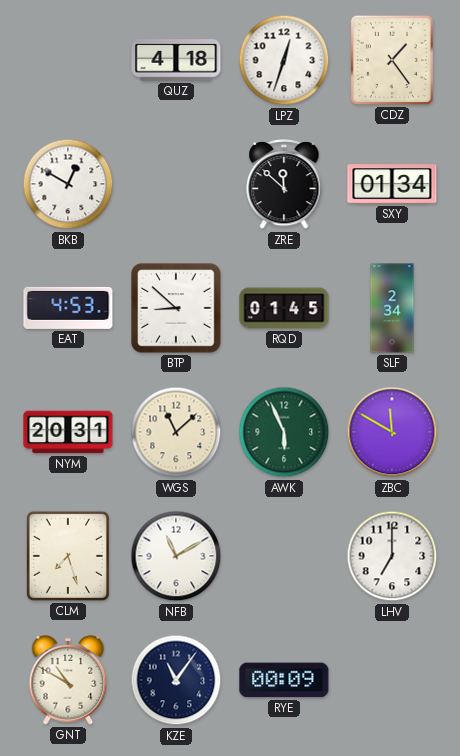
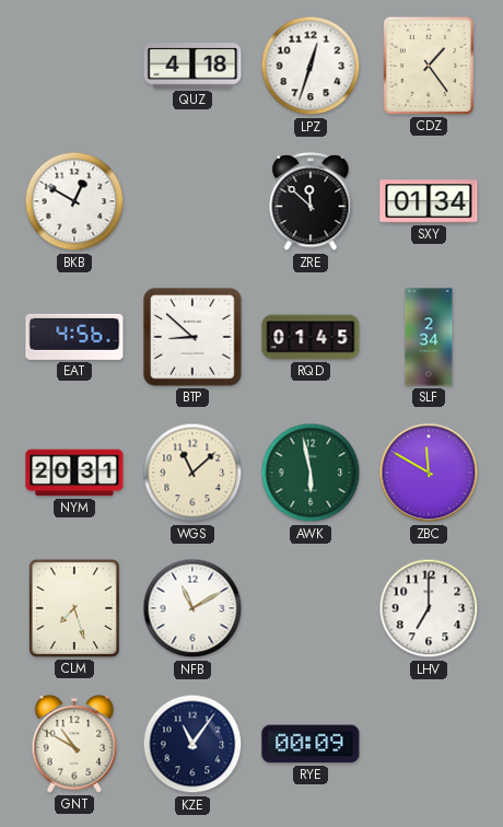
EAT: 4:53 -> 4:56 (74, 337)
AWK: 5:56 -> 5:58 (311, 473)
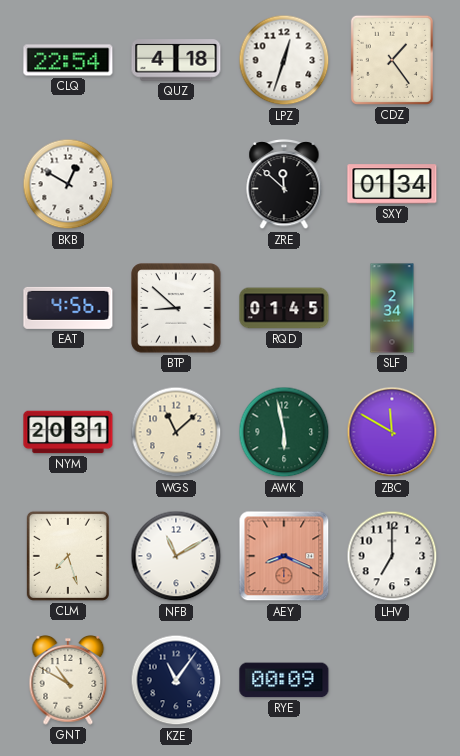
CLQ: none -> 22:54 (68, 60)
AEY: none -> 8:19 (284, 556)
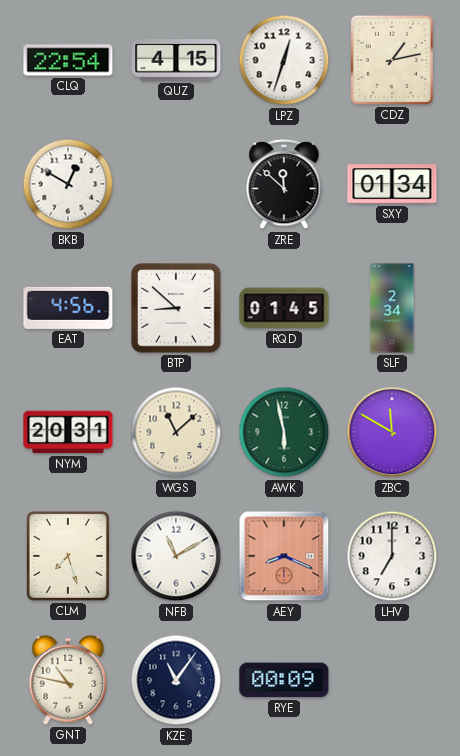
QUZ: 4:18 -> 4:15 (176, 60)
CDZ: 1:24 -> 1:13 (392, 60)
GNT: 10:50 -> 10:47 (68, 681)
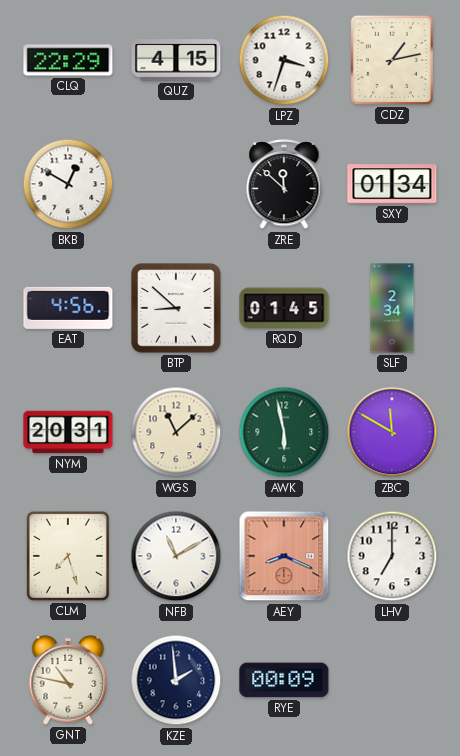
CLQ: 22:54 -> 22:29 (68, 60)
LPZ: 12:33 -> 3:33 (284, 60)
KZE: 11:06 -> 1:59 (176, 680)
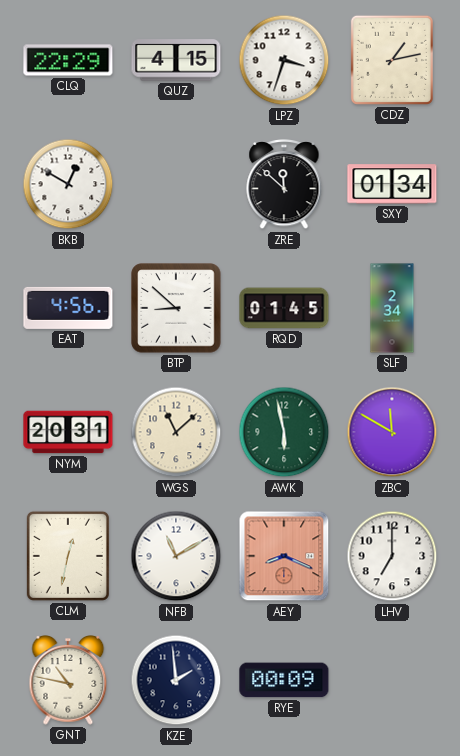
CLM: 7:27 -> 12:32 (68, 556)
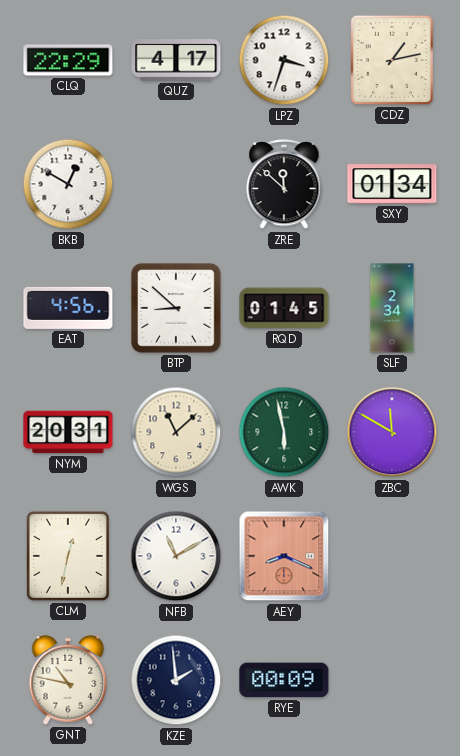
QUZ: 4:15 -> 4:17 (176, 60)
LHV: 7:00 -> none (392, 556)
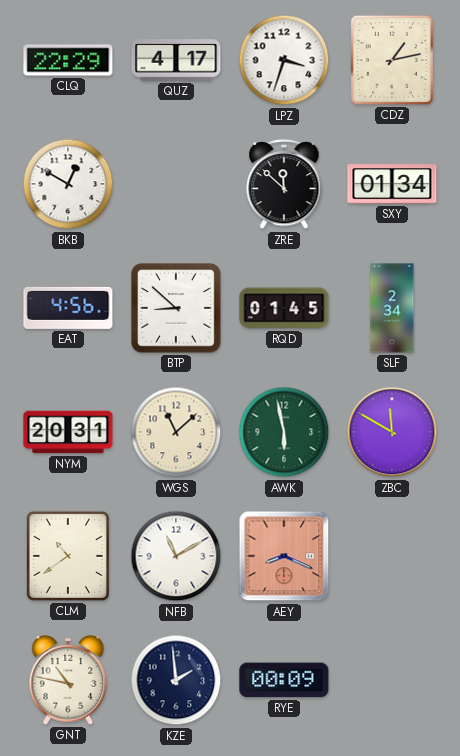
CLM: 12:32 -> 10:39 (68, 556)
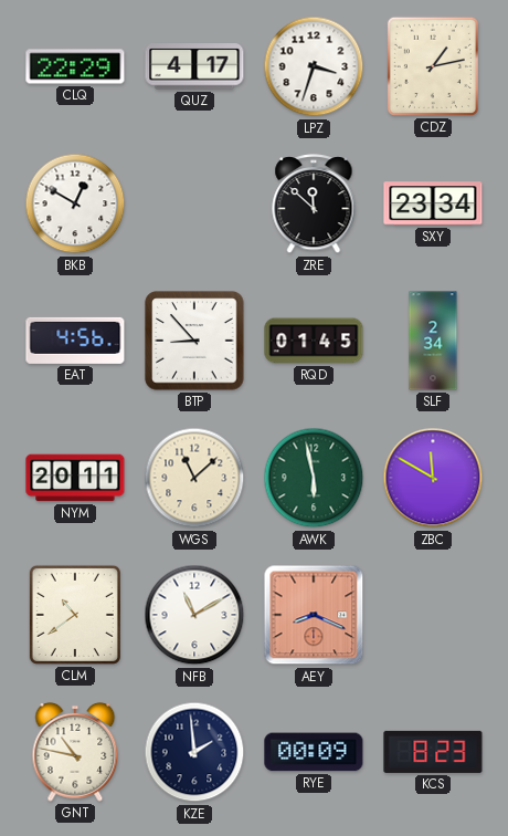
SXY: 01:34 -> 23:34 (433, 203)
BTP: 8:52 -> 8:53 (194, 341)
NYM: 20:31 -> 20:11 (75, 478)
KCS: none -> 8:23 (433, 752)
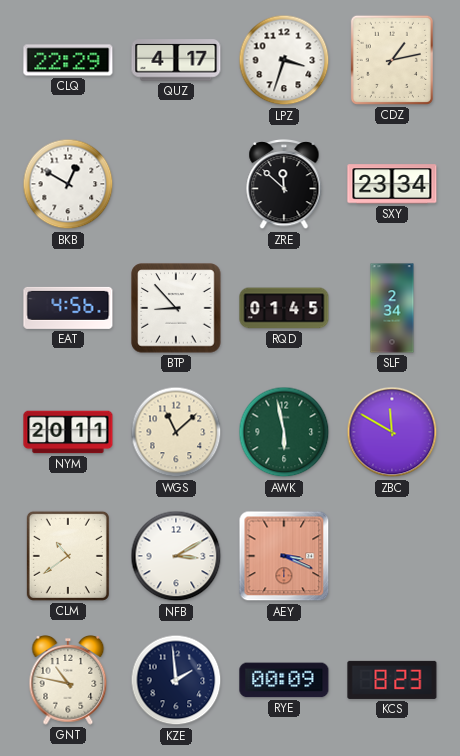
NFB: 11:10 -> 3:10 (176, 556)
AEY: 8:19 -> 3:19 (284, 556)
